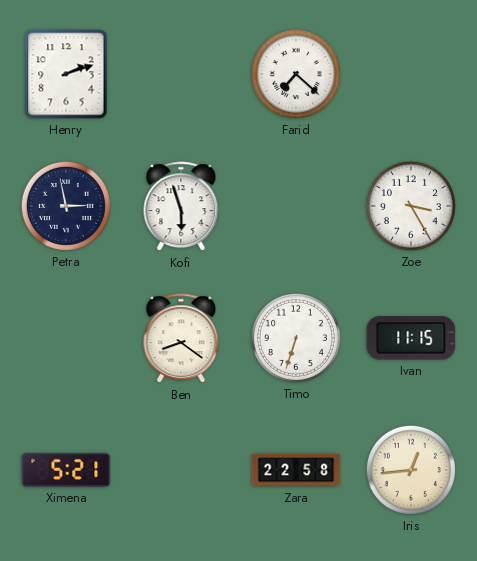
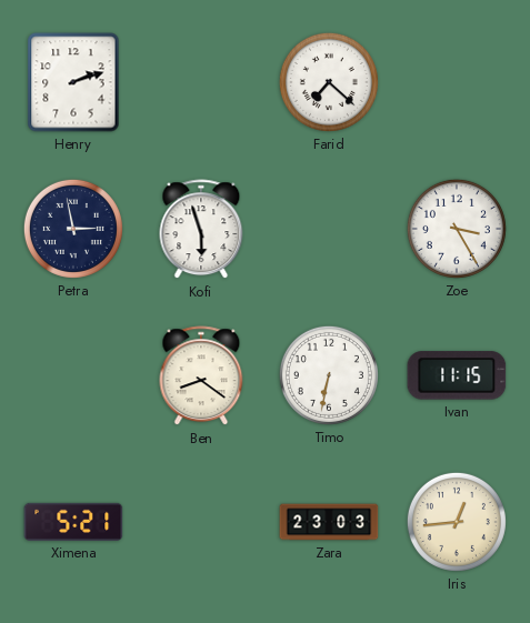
Timo: 6:33 -> 6:32 (329, 375)
Zara: 22:58 -> 23:03 (329, 522)
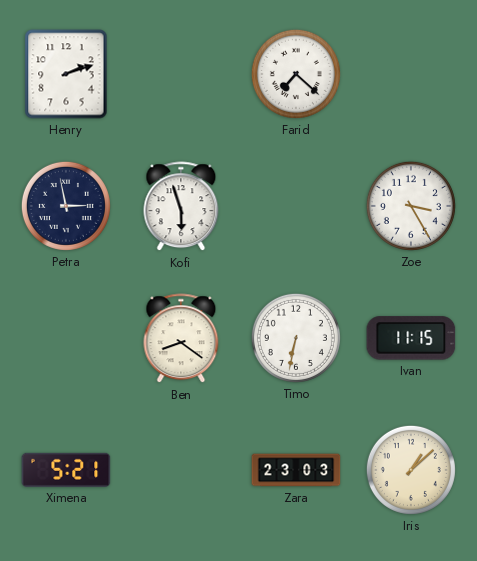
Iris: 12:44 -> 1:08 (411, 470)
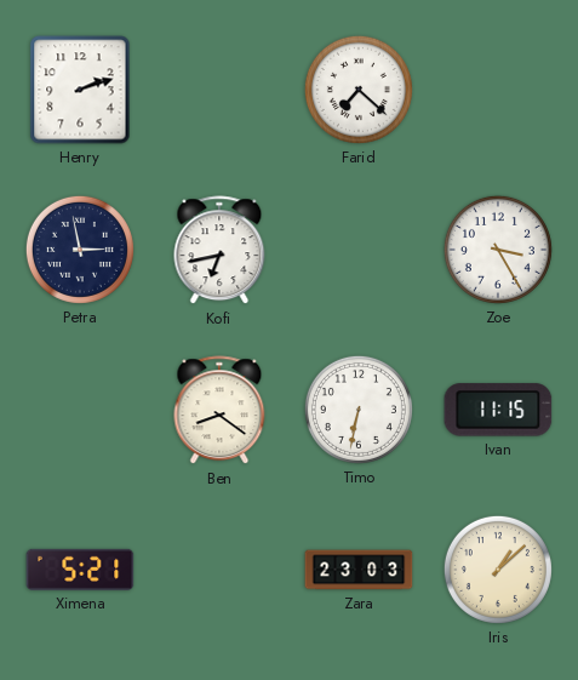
Kofi: 5:57 -> 6:43 (219, 251)
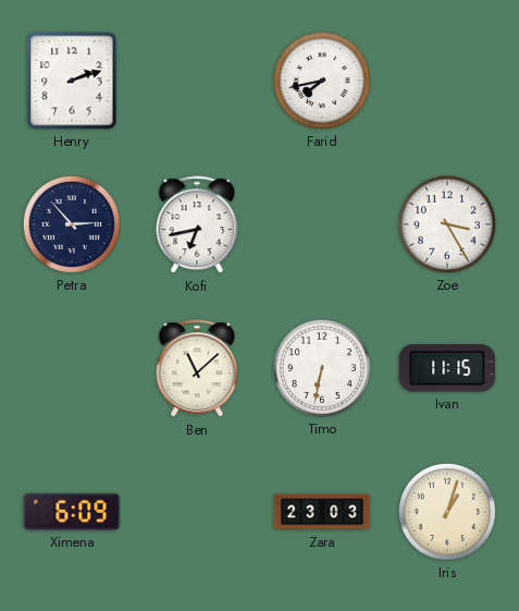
Farid: 7:22 -> 7:43 (322, 81)
Petra: 2:58 -> 2:53 (72, 224)
Ben: 8:21 -> 11:08 (197, 369)
Ximena: 5:21 -> 6:09 (72, 512)
Iris: 1:08 -> 1:03 (447, 512)
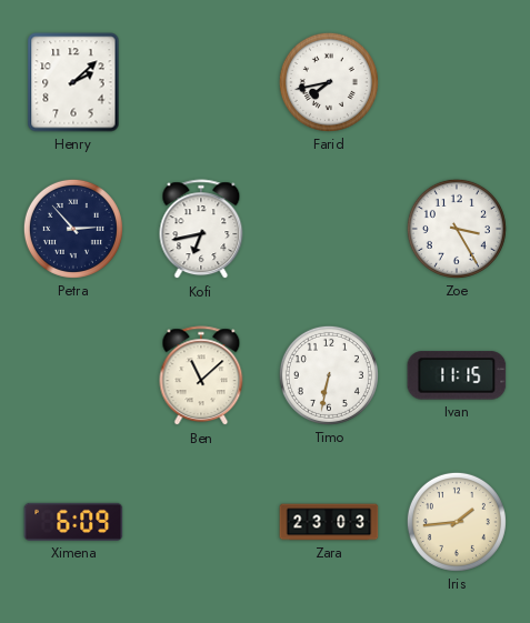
Henry: 2:12 -> 2:08 (73, 82)
Iris: 1:03 -> 1:44 (457, 522)
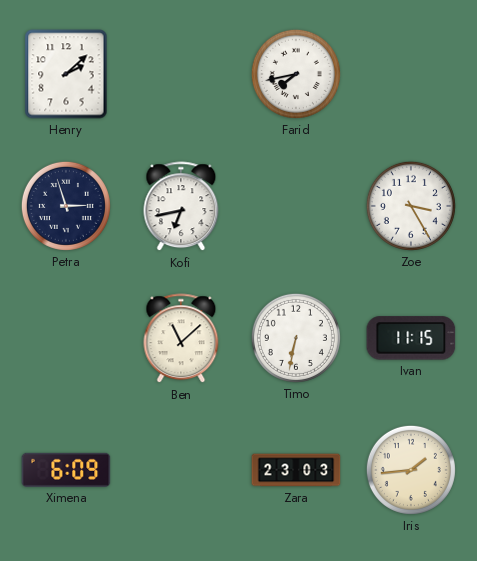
Petra: 2:53 -> 2:57 (66, 206)
